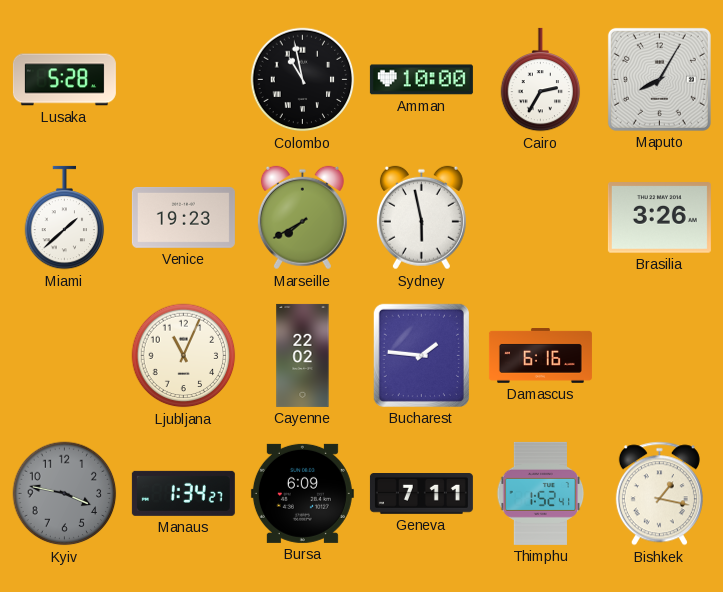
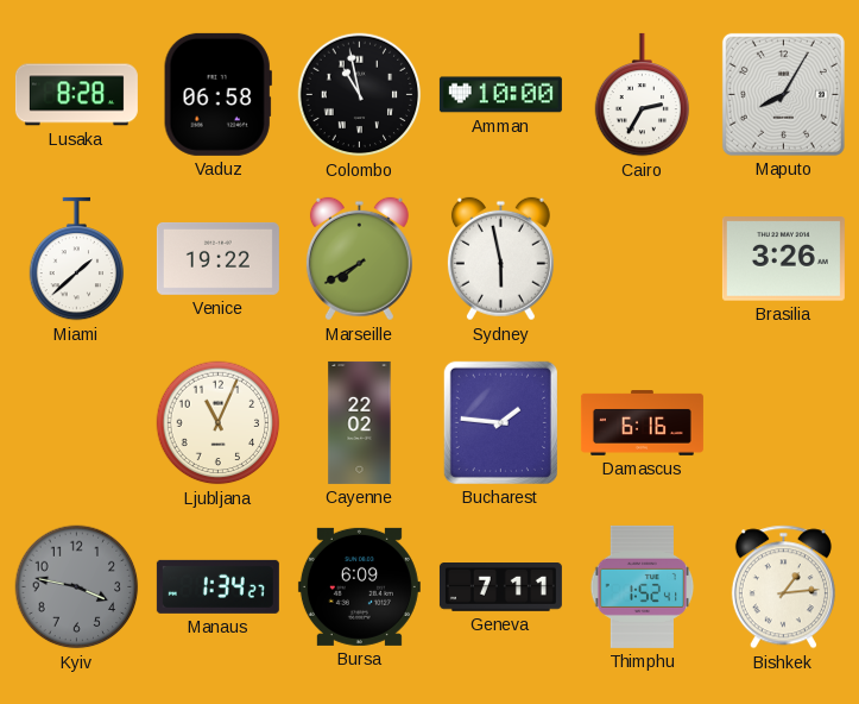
Lusaka: 5:28 -> 8:28 (76, 95)
Vaduz: none -> 06:58 (217, 94)
Venice: 19:23 -> 19:22 (217, 258)
Bishkek: 1:17 -> 1:14 (783, 587)
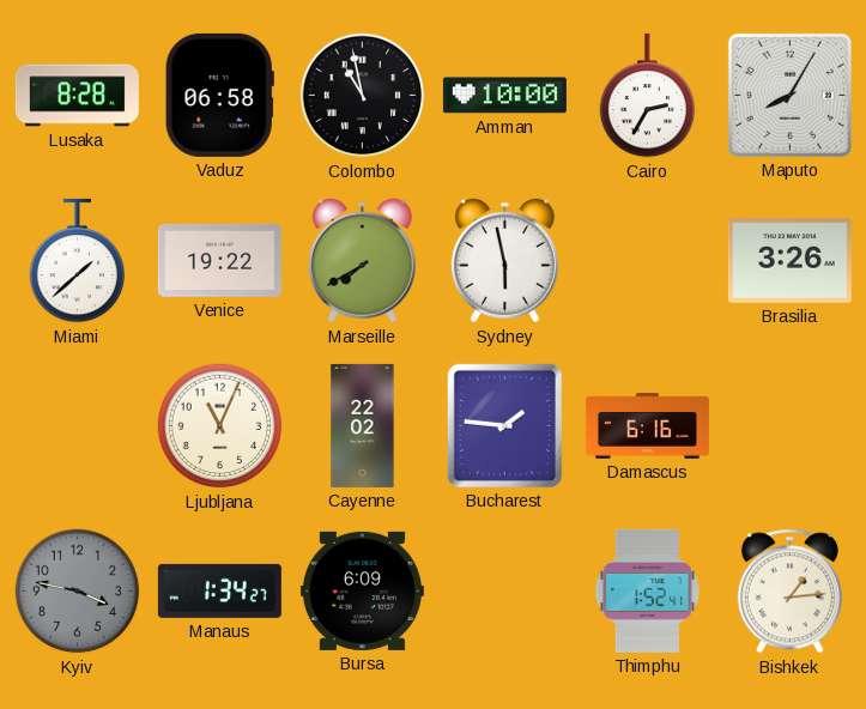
Geneva: 7:11 -> none (500, 587)
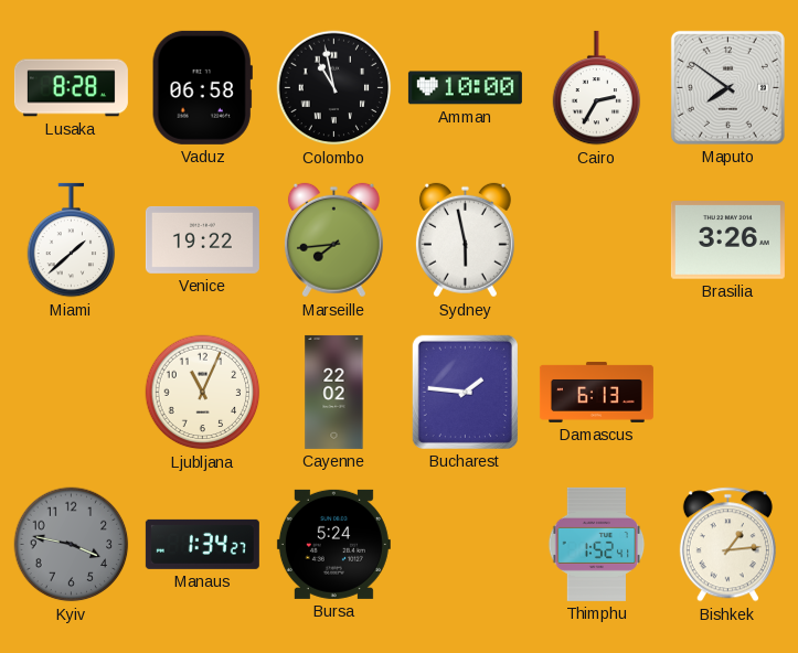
Maputo: 8:05 -> 7:51 (727, 87)
Marseille: 7:40 -> 7:44 (333, 240)
Damascus: 6:16 -> 6:13 (596, 393)
Bursa: 6:09 -> 5:24 (333, 544)
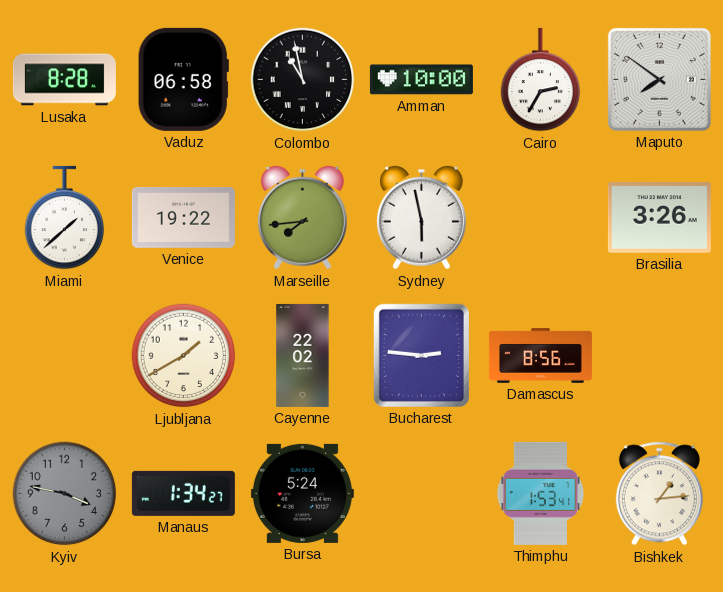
Ljubljana: 11:04 -> 1:40 (184, 356)
Bucharest: 1:46 -> 2:46 (421, 355)
Damascus: 6:13 -> 8:56 (540, 356)
Thimphu: 1:52 -> 1:53 (541, 493)
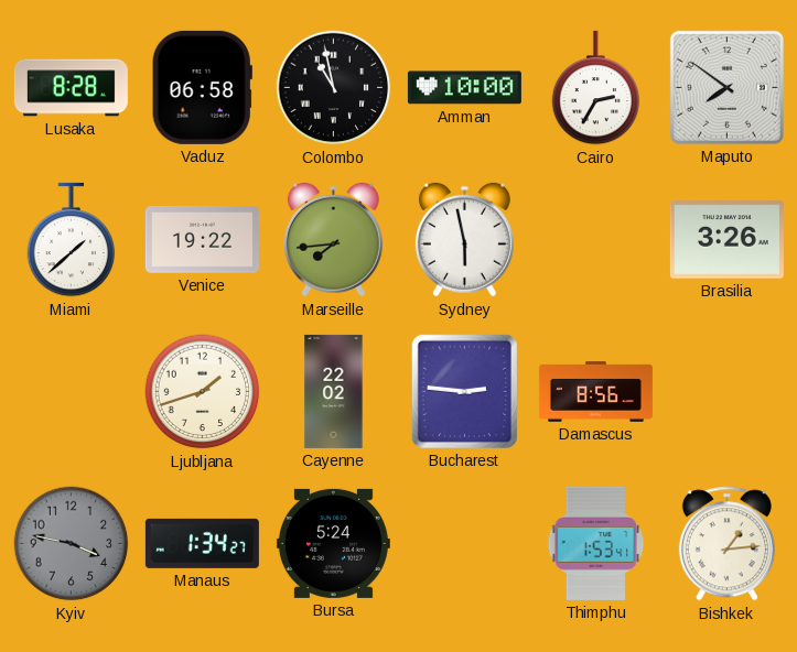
Ljubljana: 1:40 -> 1:42 (203, 392)
